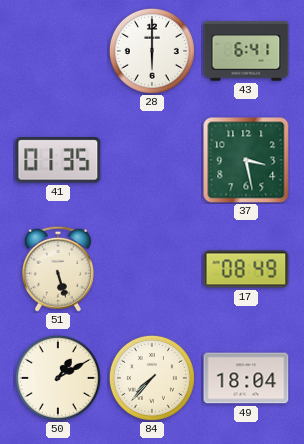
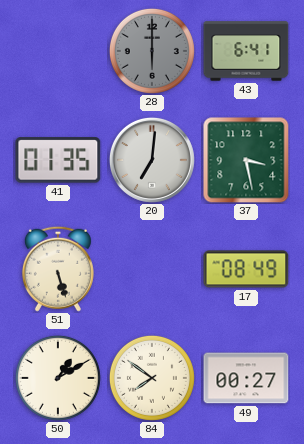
28 dial: white -> grey (152, 51)
20: none -> 7:01 (152, 160)
84: 7:37 -> 7:51 (152, 378)
49: 18:04 -> 00:27 (246, 378)
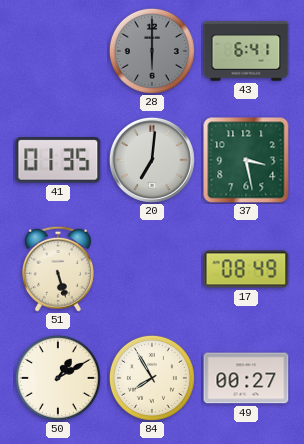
84: 7:51 -> 7:55 (152, 378)
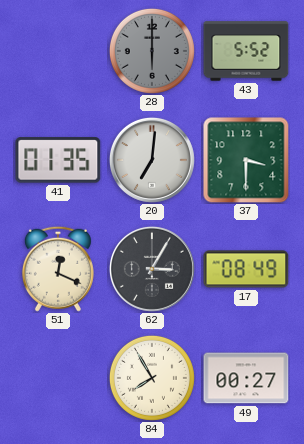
43: 6:41 -> 5:52 (246, 51)
37: 3:28 -> 3:30 (246, 160)
51: 5:27 -> 12:19 (58, 269)
62: none -> 3:05 (152, 269)
50: 1:10 -> none (58, 378)
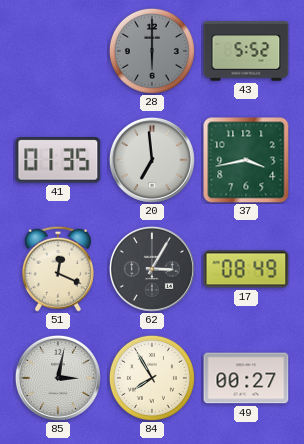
20: 7:01 -> 6:59 (152, 160)
37: 3:30 -> 3:43 (246, 160)
85: none -> 3:02 (58, 378)
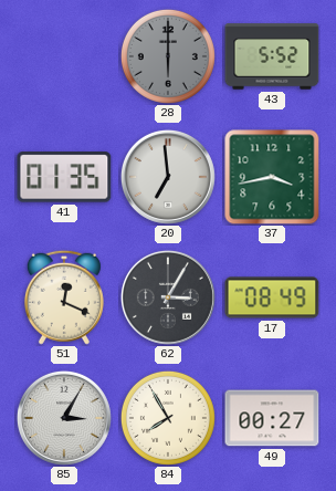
85: 3:02 -> 3:05 (64, 418)
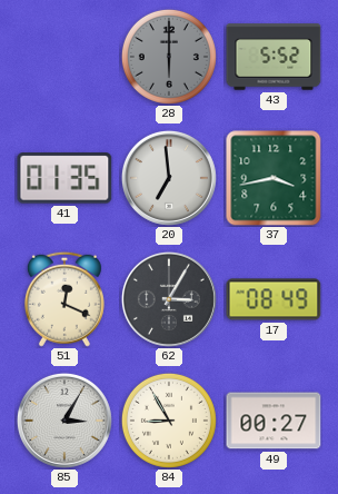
84: 7:55 -> 8:55 (169, 421)
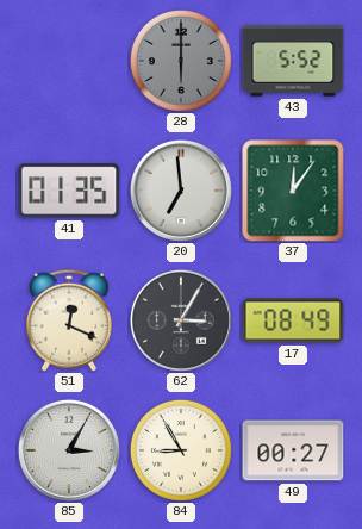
37: 3:43 -> 12:06 (293, 191)
